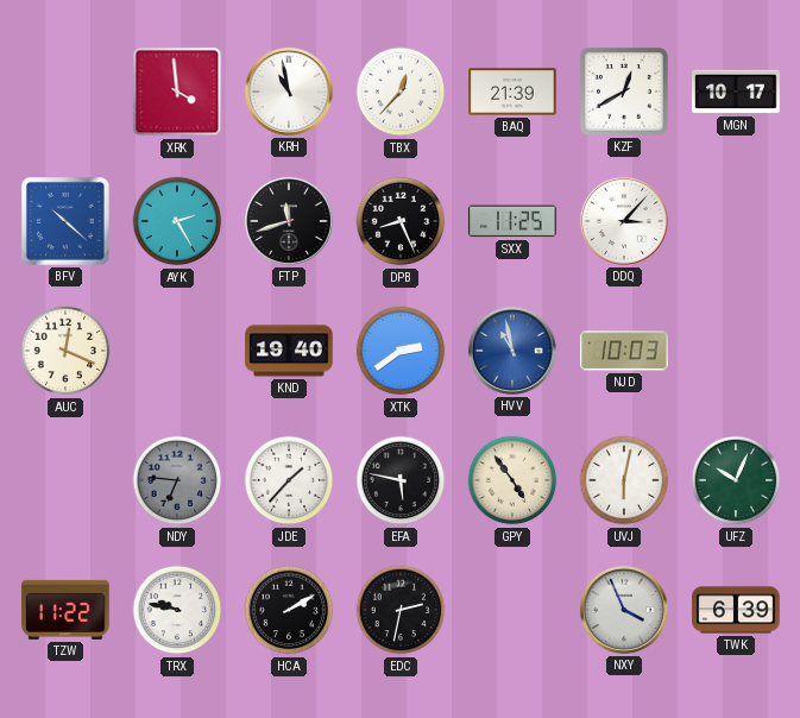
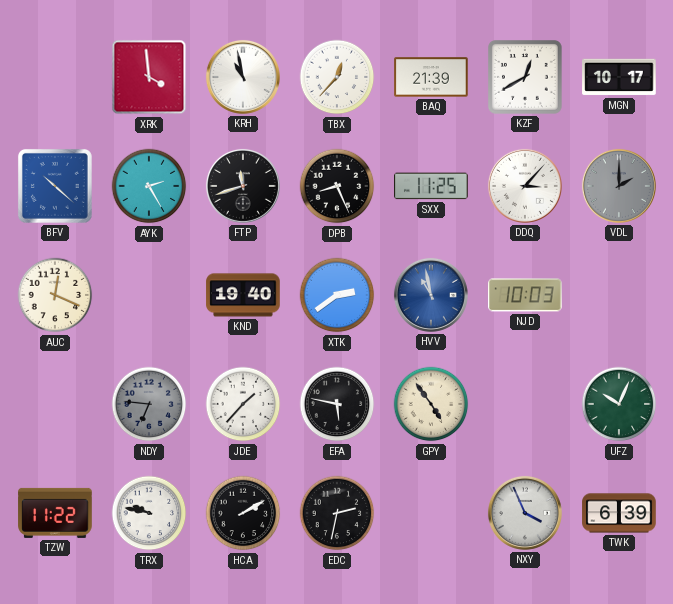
VDL: none -> 2:00 (619, 186)
UVJ: 6:02 -> none (624, 480)
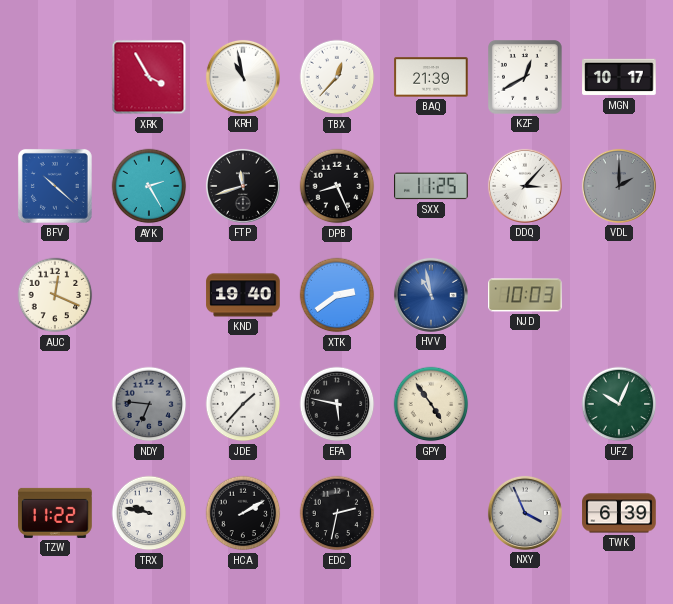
XRK: 3:59 -> 3:55 (149, 77)
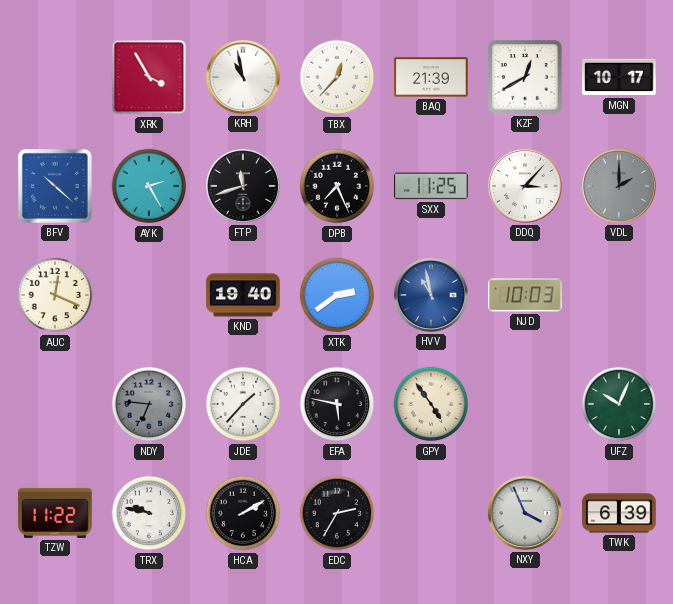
DPB: 8:26 -> 7:26 (337, 186)
EDC: 2:32 -> 2:35 (337, 513)
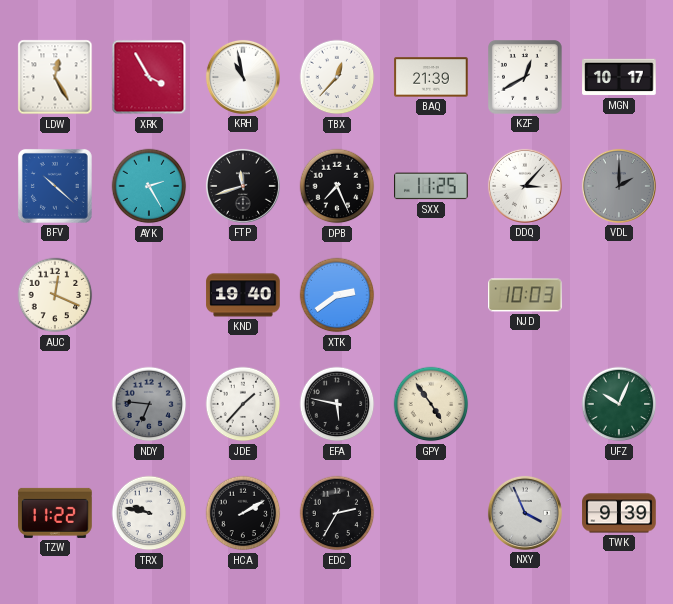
LDW: none -> 12:25 (55, 77)
HVV: 10:58 -> none (431, 295)
TWK: 6:39 -> 9:39 (619, 513)
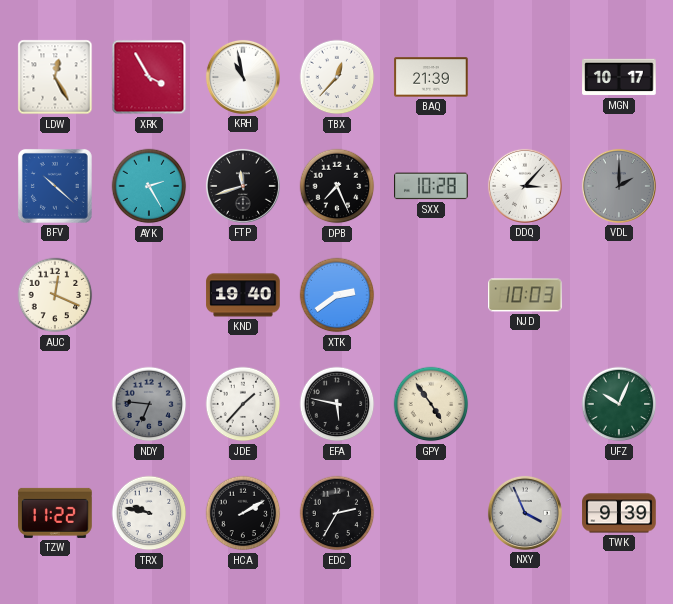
KZF: 12:40 -> none (526, 78)
SXX: 11:25 -> 10:28 (432, 186)
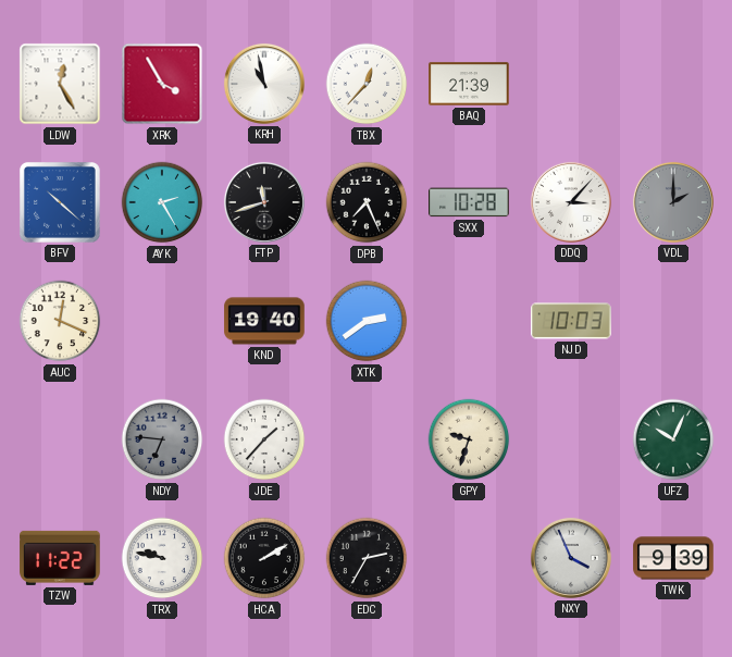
MGN: 10:17 -> none (619, 77)
EFA: 5:47 -> none (337, 404)
GPY: 4:54 -> 9:33 (469, 439)
